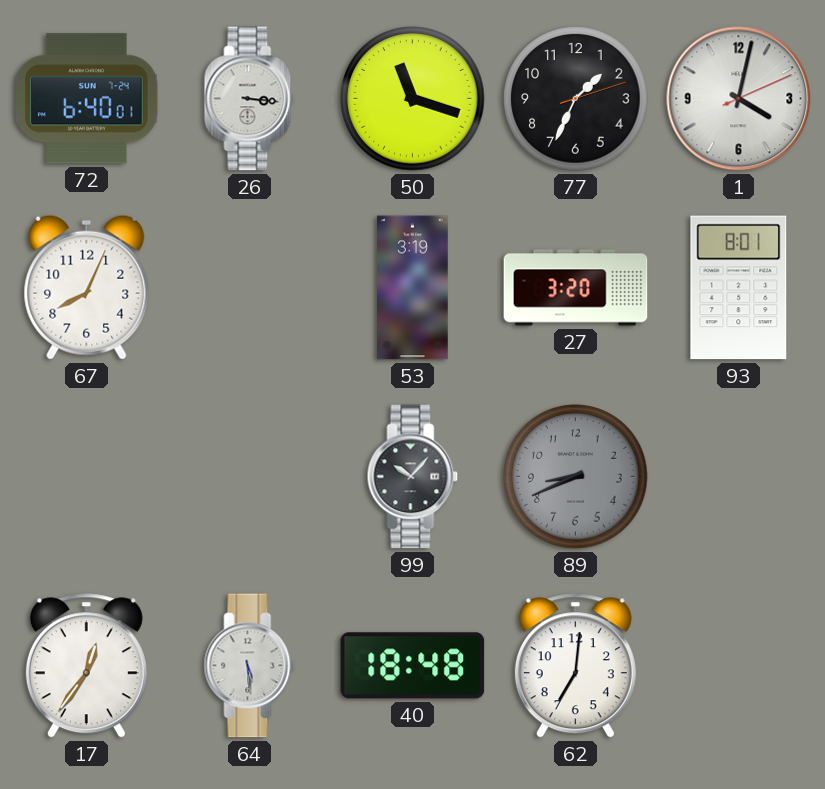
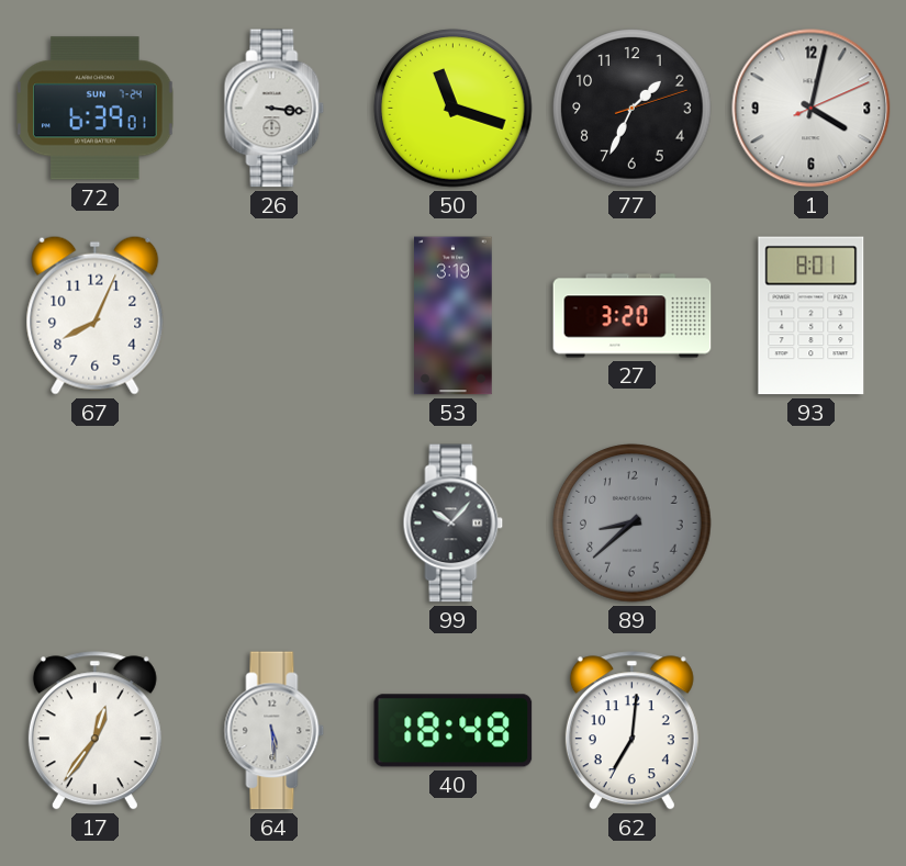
72: 6:40 -> 6:39 (96, 109)
89: 8:41 -> 8:38 (633, 524)
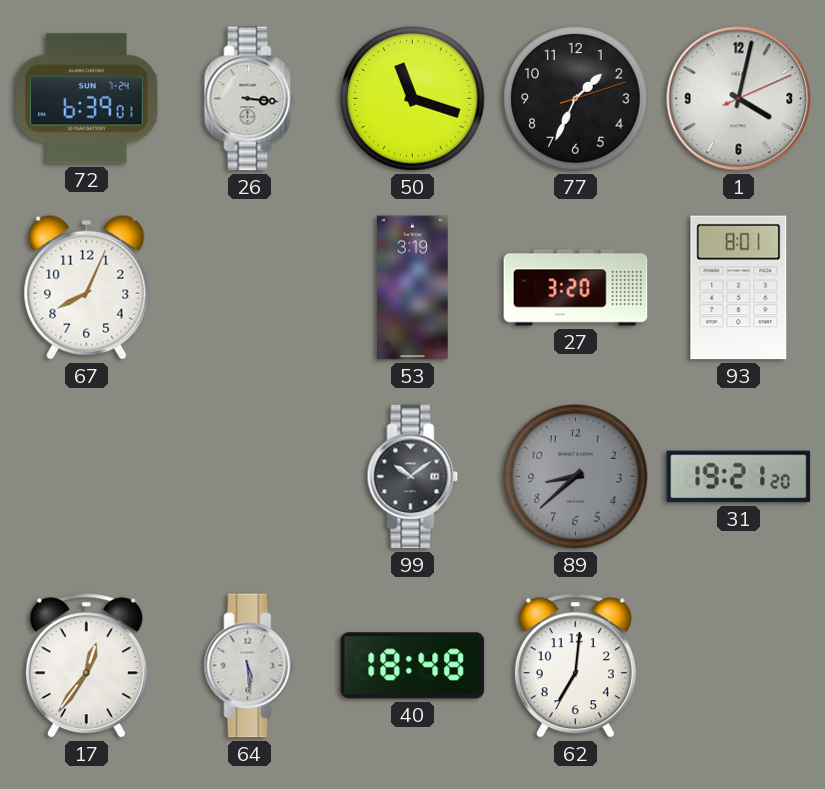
99: 10:07 -> 10:09 (413, 477)
31: none -> 19:21 (739, 477)
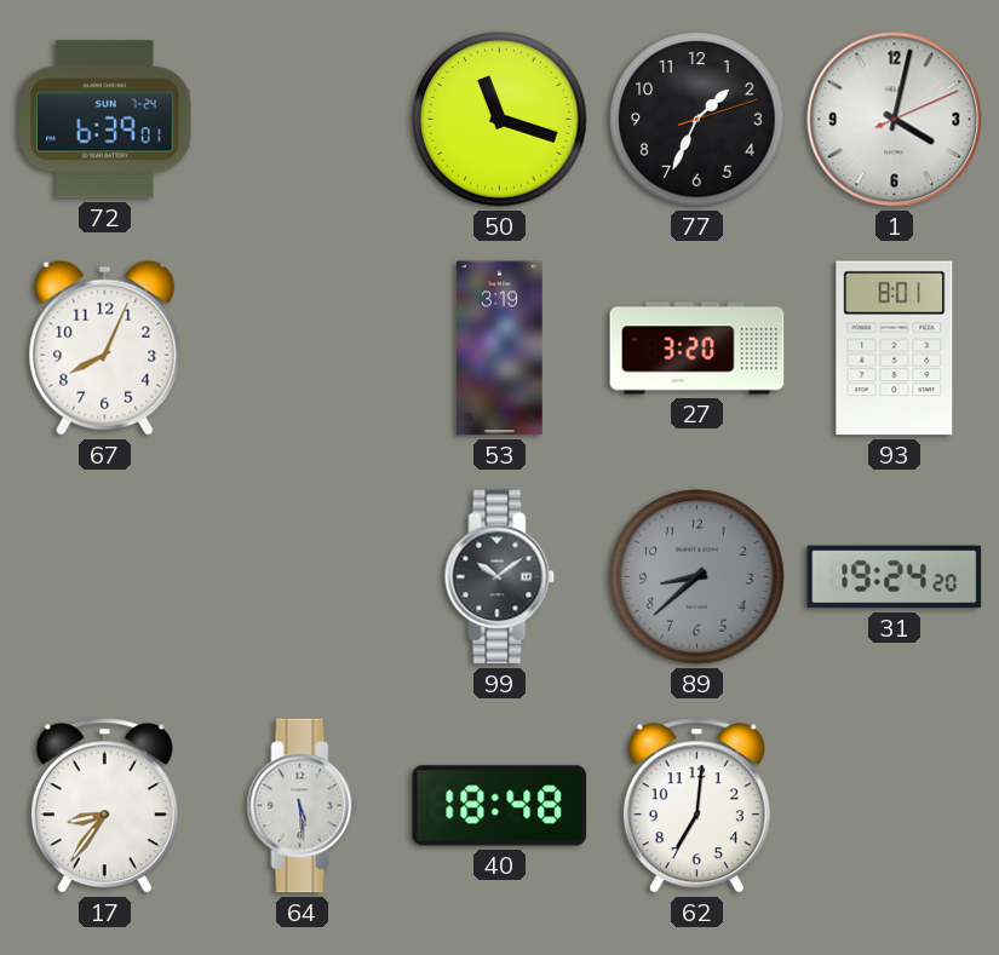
26: 3:16 -> none (250, 99)
31: 19:21 -> 19:24 (895, 577)
17: 12:36 -> 8:36 (104, 806)
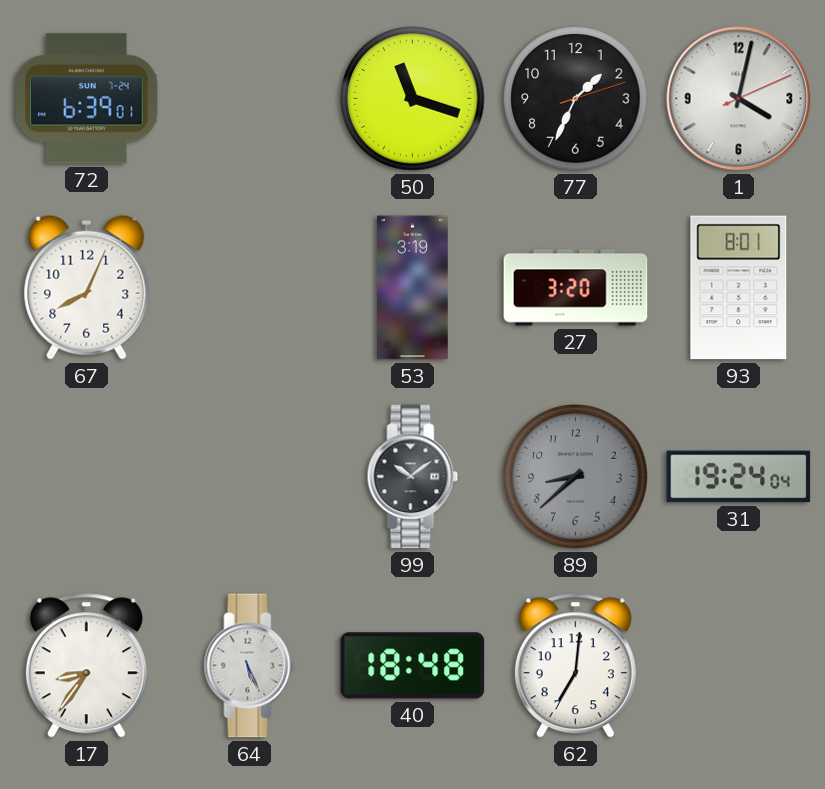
31: 19:24:20 -> 19:24:04 (739, 477)
64: 5:29 -> 5:26 (250, 666)
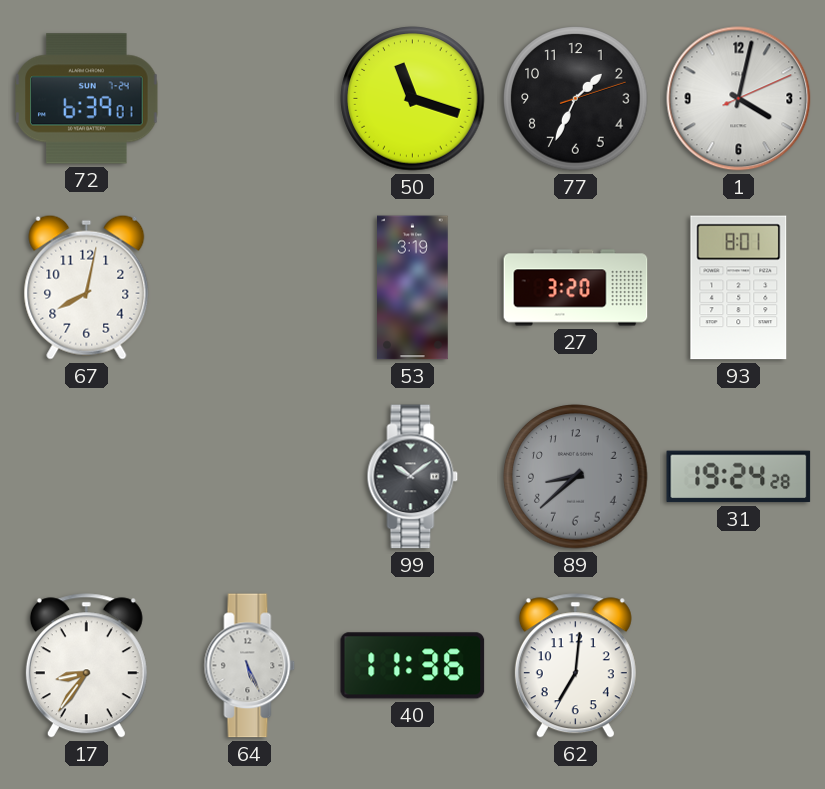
67: 8:04 -> 8:02 (87, 287)
31: 19:24:04 -> 19:24:28 (739, 477)
40: 18:48 -> 11:36 (413, 666)
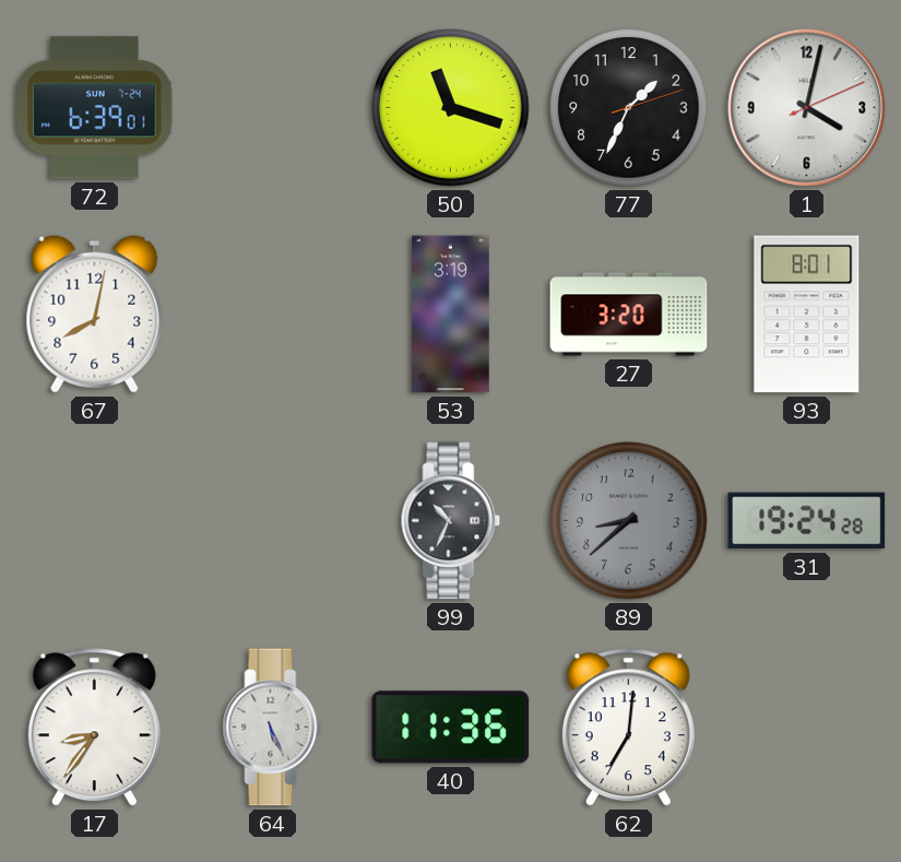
99: 10:09 -> 10:34 (451, 521)
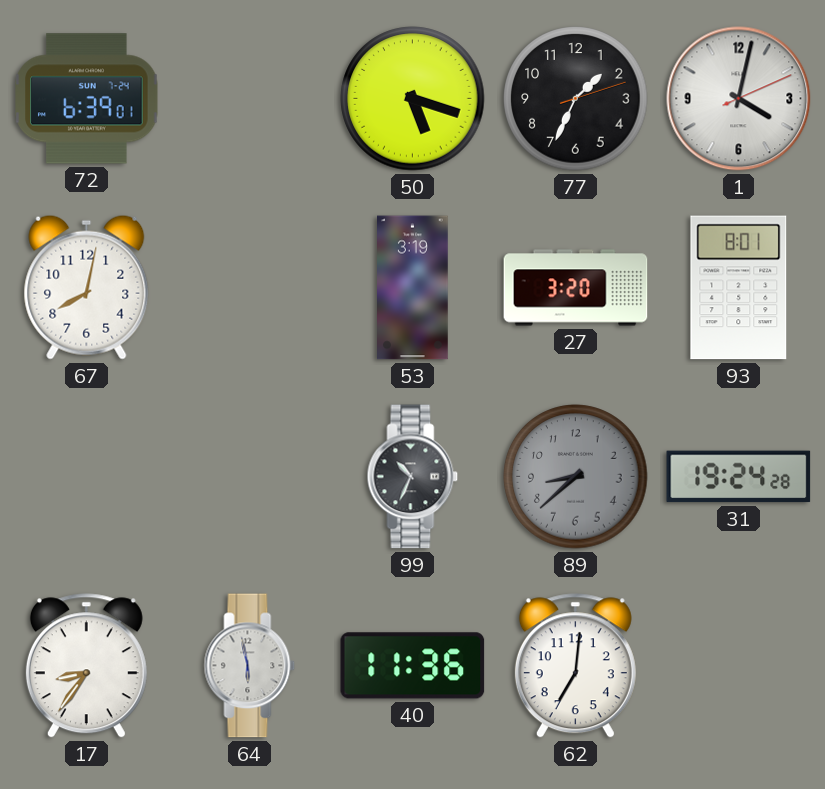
50: 11:18 -> 5:18 (413, 99)
64: 5:26 -> 5:58 (250, 666)
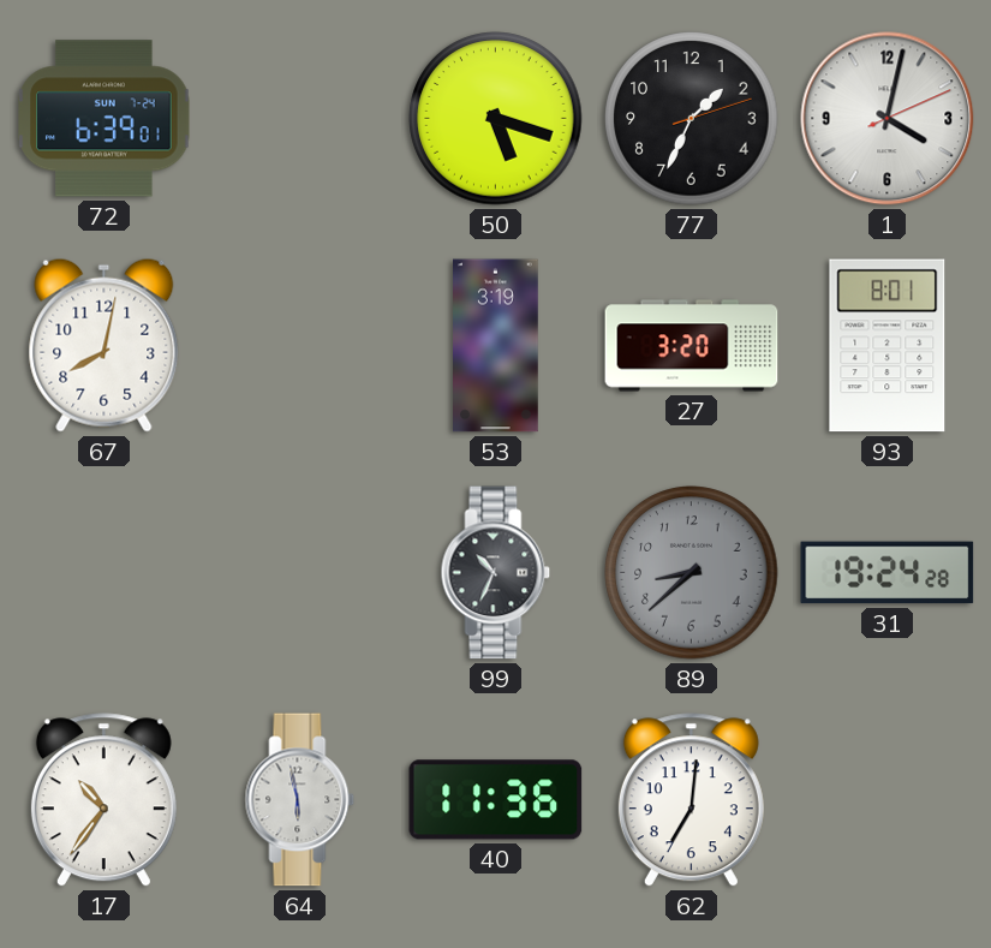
17: 8:36 -> 10:36 (103, 800)
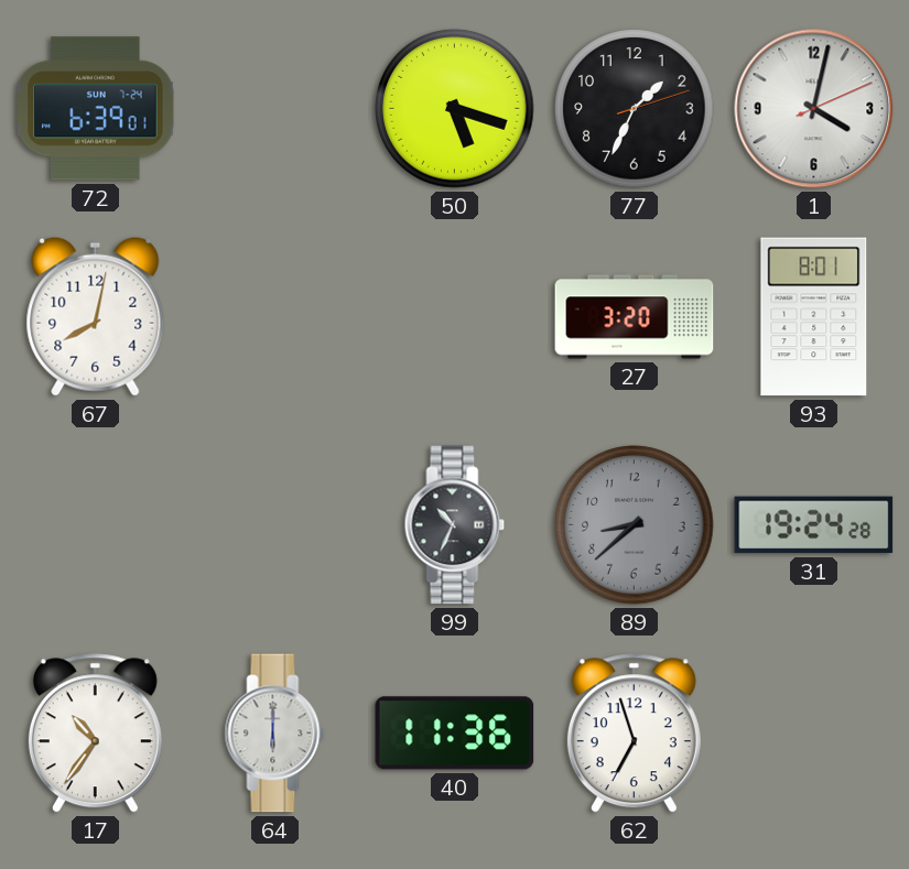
53: 3:19 -> none (496, 346)
64: 5:58 -> 6:00 (275, 734)
62: 7:01 -> 6:57 (634, 734)
